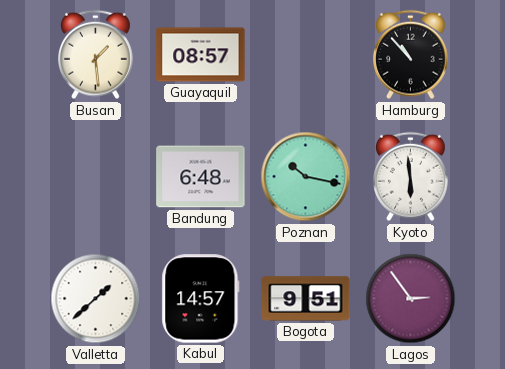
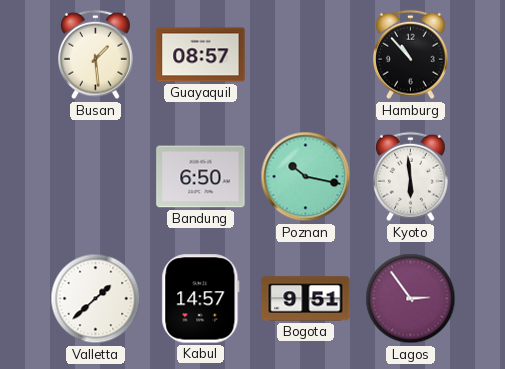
Bandung: 6:48 -> 6:50 (201, 177)
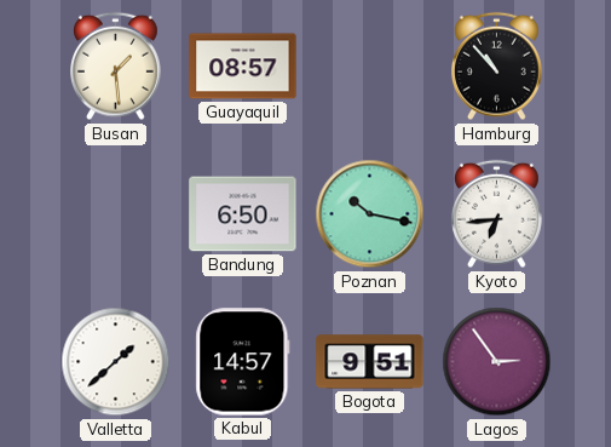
Kyoto: 5:59 -> 6:44 (497, 214)
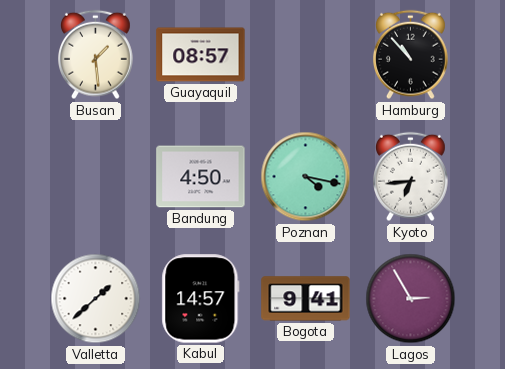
Bandung: 6:50 -> 4:50 (201, 177)
Poznan: 10:17 -> 4:17 (306, 177)
Bogota: 9:51 -> 9:41 (306, 299)
Lagos: 2:54 -> 2:55 (411, 299)
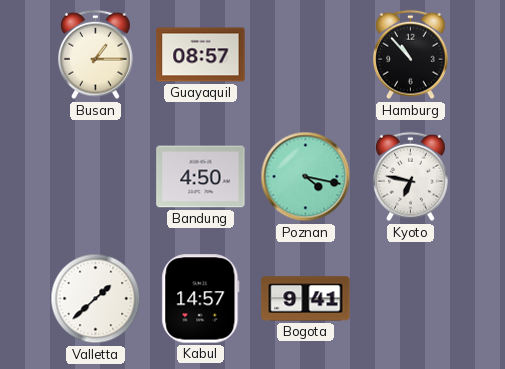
Busan: 1:29 -> 1:15 (96, 55)
Kyoto: 6:44 -> 6:47 (411, 177)
Lagos: 2:55 -> none (411, 299)
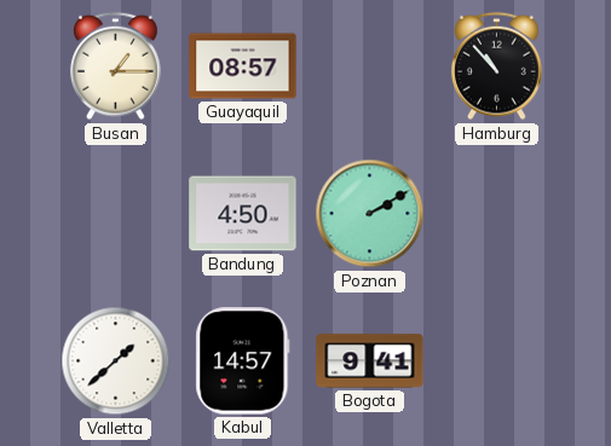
Poznan: 4:17 -> 2:10 (370, 214)
Kyoto: 6:47 -> none (411, 177)
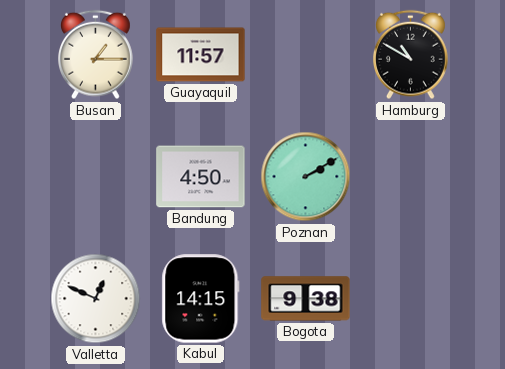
Guayaquil: 08:57 -> 11:57 (201, 55)
Hamburg: 10:53 -> 10:50 (411, 55)
Valletta: 1:38 -> 12:49 (96, 299)
Kabul: 14:57 -> 14:15 (201, 299)
Bogota: 9:41 -> 9:38 (306, 299)
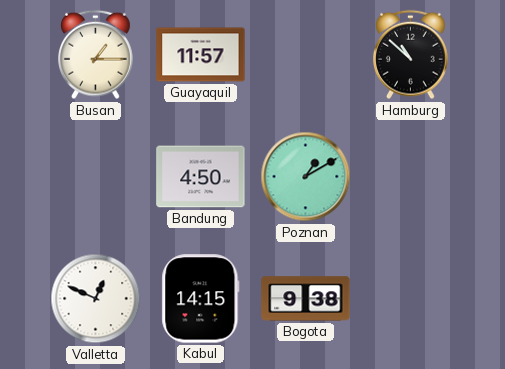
Hamburg: 10:50 -> 10:52 (411, 55)
Poznan: 2:10 -> 1:10 (306, 177)
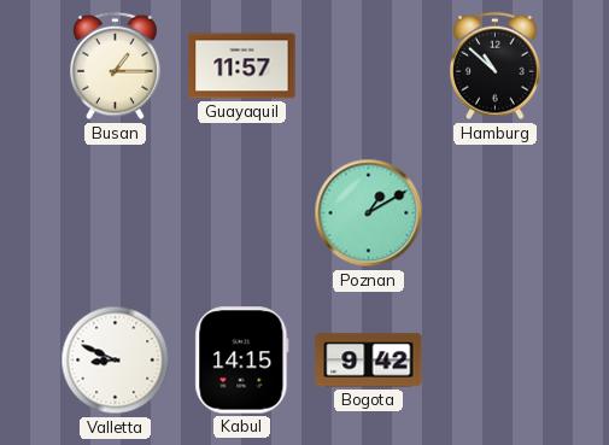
Bandung: 4:50 -> none (201, 177)
Valletta: 12:49 -> 8:49 (116, 361)
Bogota: 9:38 -> 9:42 (369, 361)
